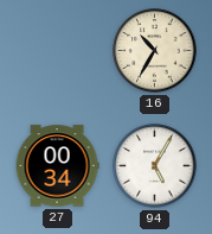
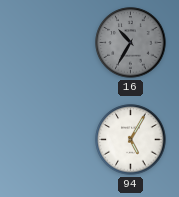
16 dial: cream -> grey (131, 43)
27: 00:34 -> none (57, 166)
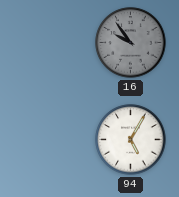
16: 10:35 -> 9:54 (131, 43)
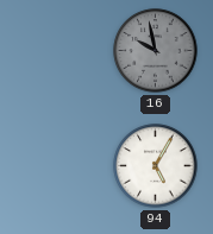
16: 9:54 -> 9:58 (156, 51)
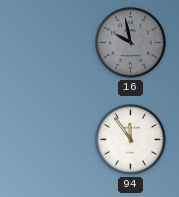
94: 5:05 -> 11:54 (131, 140)
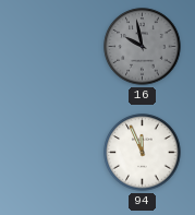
94: 11:54 -> 11:56 (143, 153)
